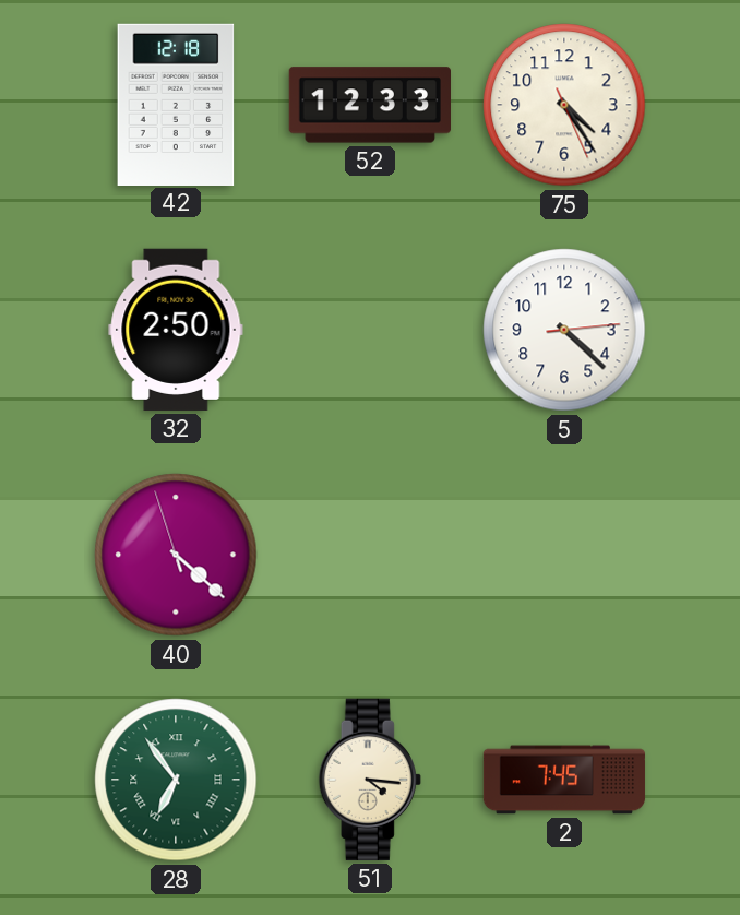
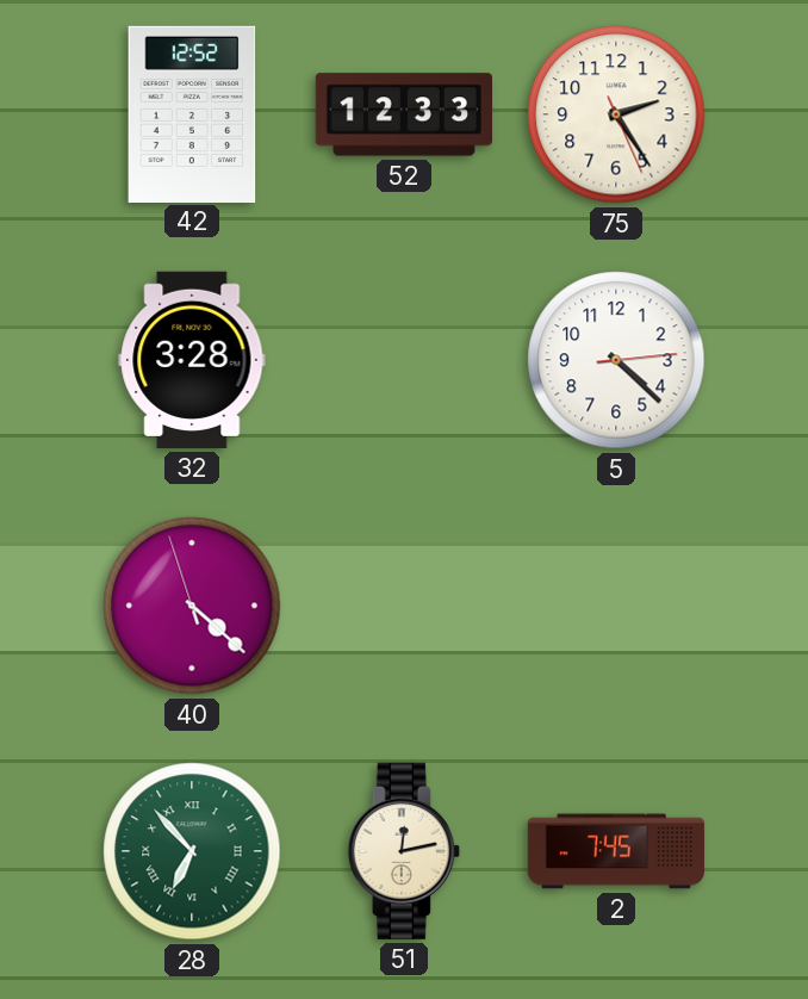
42: 12:18 -> 12:52 (192, 113)
75: 4:24 -> 2:24 (616, 114)
32: 2:50 -> 3:28 (192, 360)
28: 6:54 -> 6:53 (192, 851)
51: 4:16 -> 12:13 (404, 851)
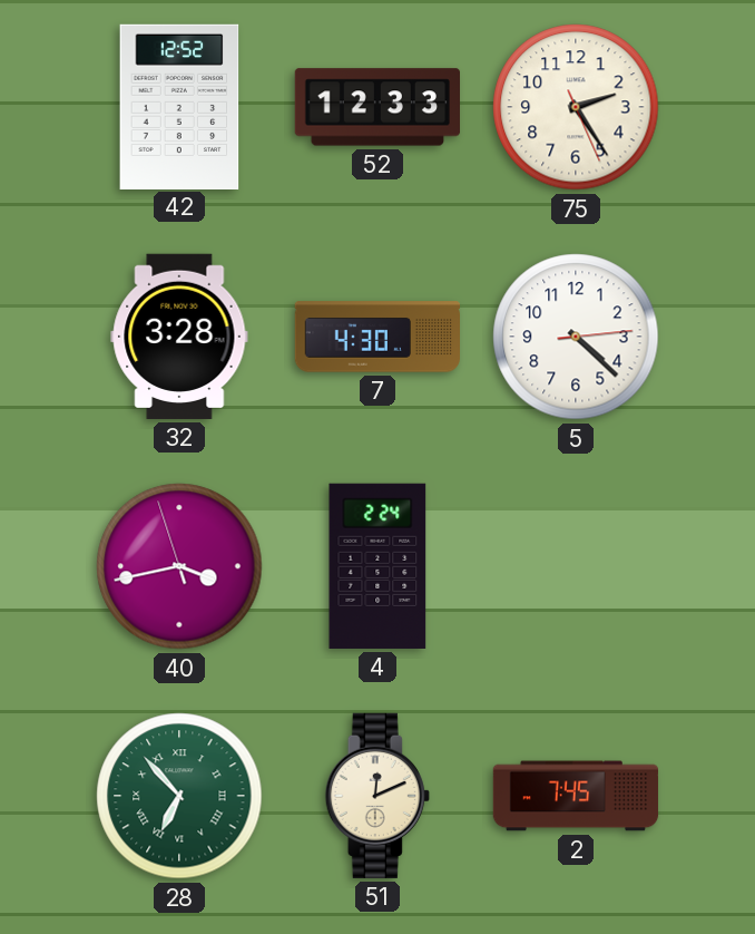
7: none -> 4:30 (376, 337)
40: 4:21 -> 3:42 (179, 566)
4: none -> 2:24 (377, 566)
51: 12:13 -> 12:11 (377, 796)
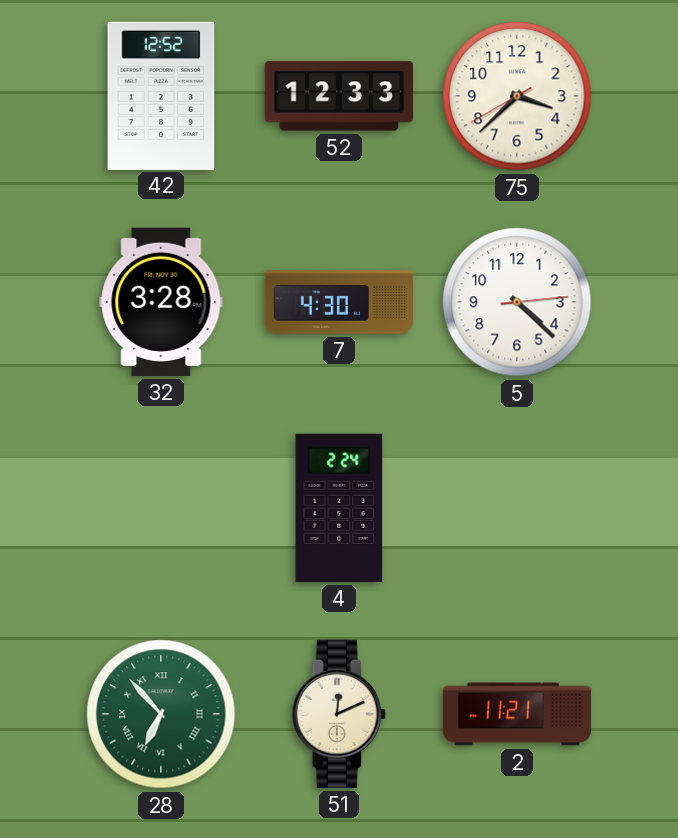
75: 2:24 -> 3:37 (517, 96)
40: 3:42 -> none (179, 566)
2: 7:45 -> 11:21 (517, 714)
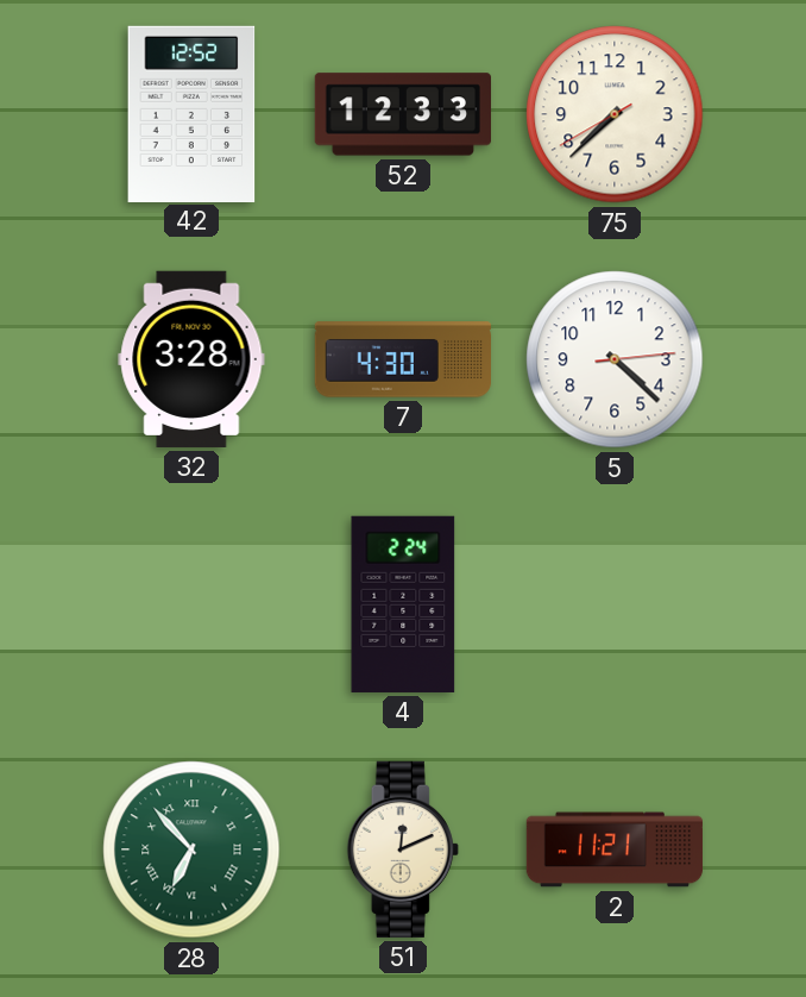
75: 3:37 -> 7:37 (615, 114)
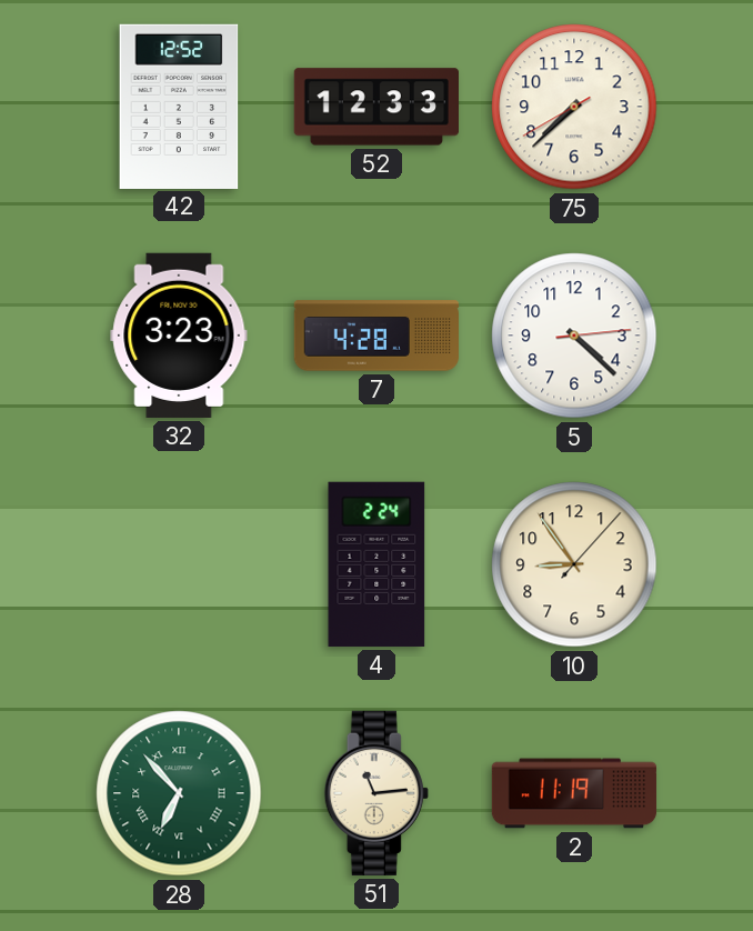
32: 3:28 -> 3:23 (179, 336)
7: 4:30 -> 4:28 (375, 336)
10: none -> 8:54 (574, 564)
51: 12:11 -> 11:14 (376, 793)
2: 11:21 -> 11:19 (574, 793)
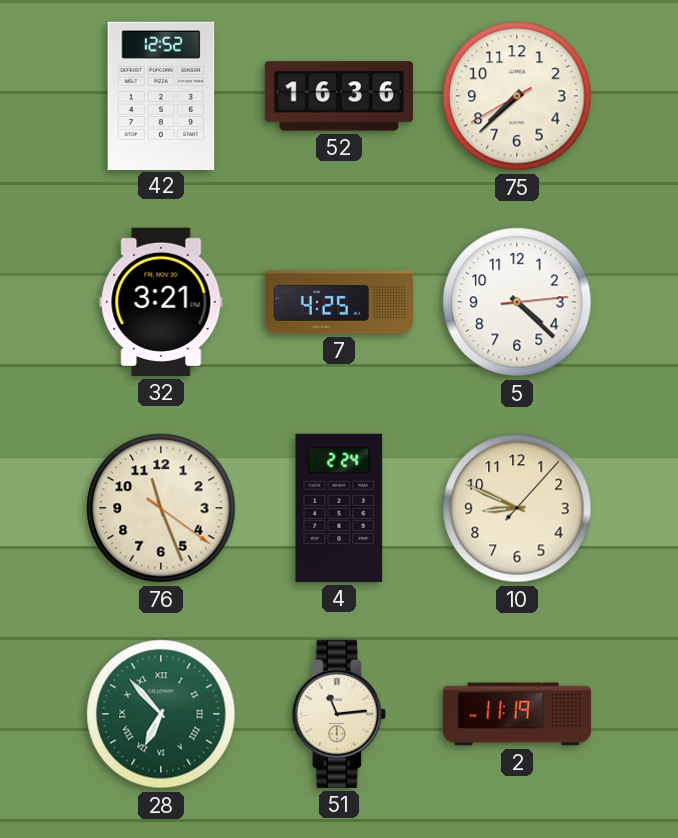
52: 12:33 -> 16:36 (338, 96)
32: 3:23 -> 3:21 (161, 302)
7: 4:28 -> 4:25 (338, 302)
76: none -> 11:26 (161, 508)
10: 8:54 -> 8:49 (517, 508)
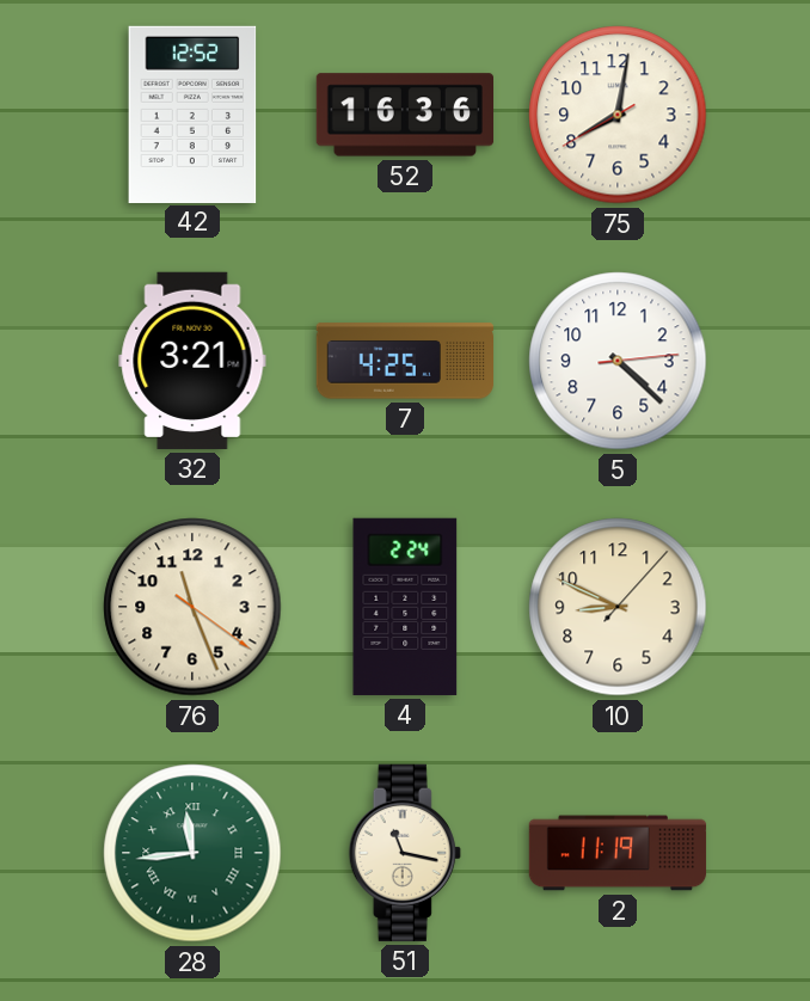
75: 7:37 -> 8:01 (618, 115)
28: 6:53 -> 11:44 (192, 853)
51: 11:14 -> 11:17 (405, 853)
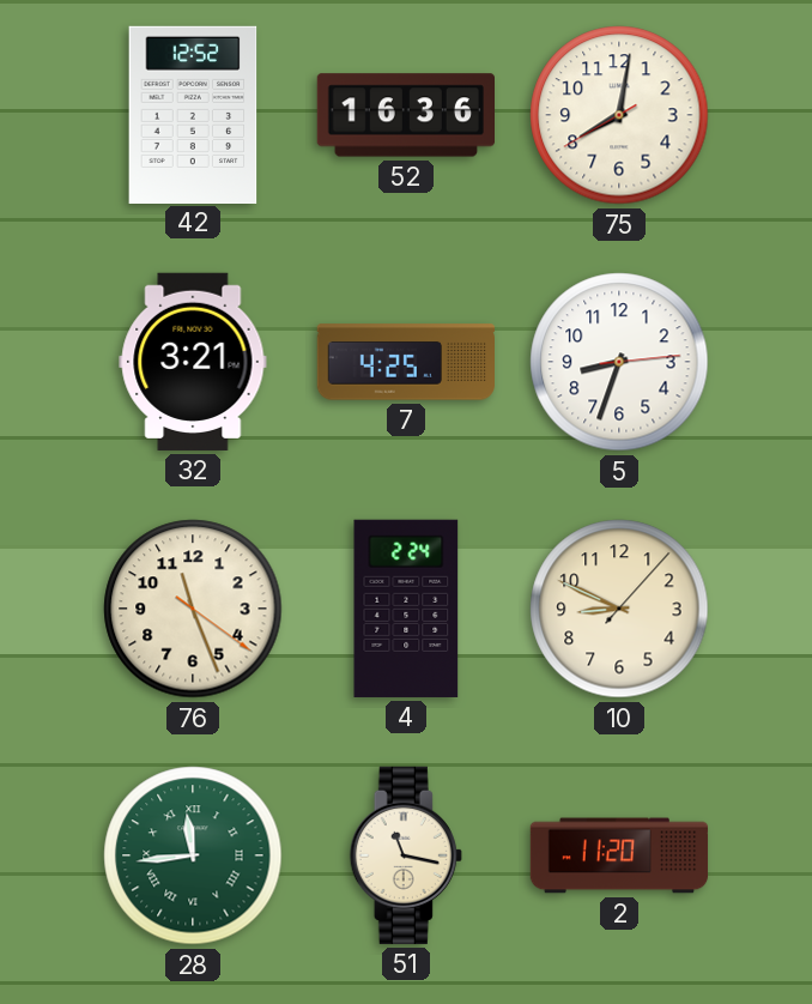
5: 4:22 -> 8:33 (619, 362)
2: 11:19 -> 11:20 (619, 855)
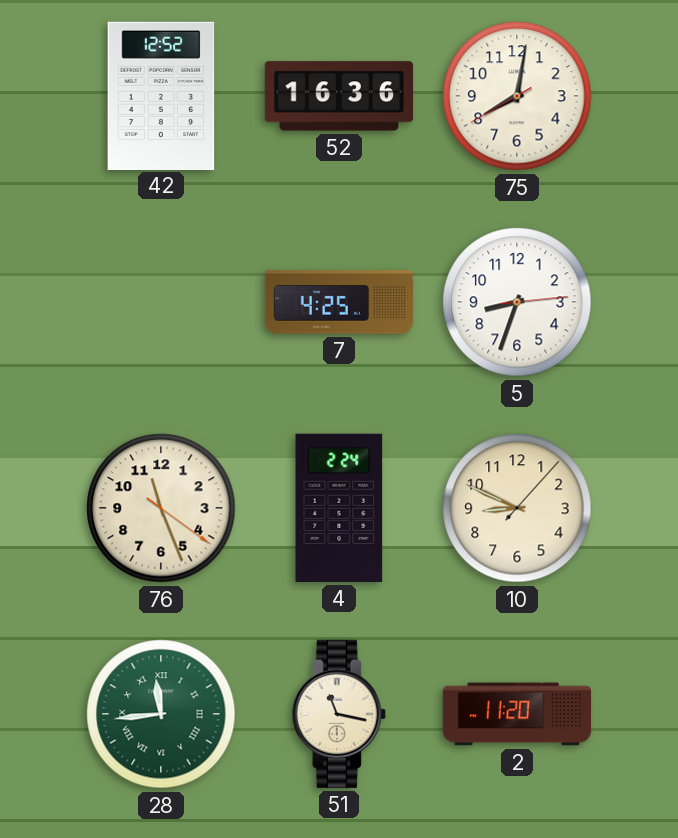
32: 3:21 -> none (193, 362)
